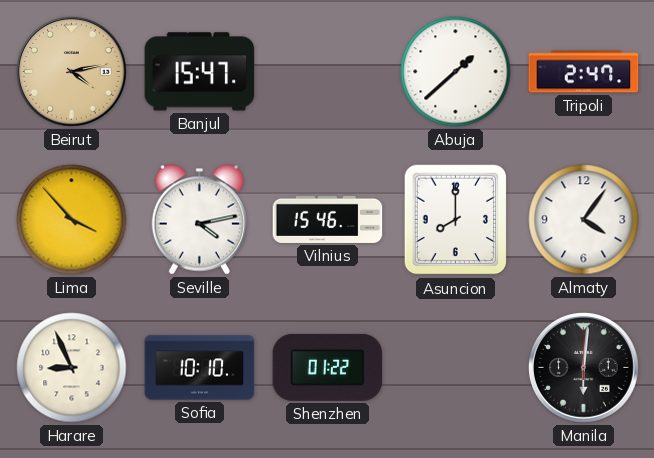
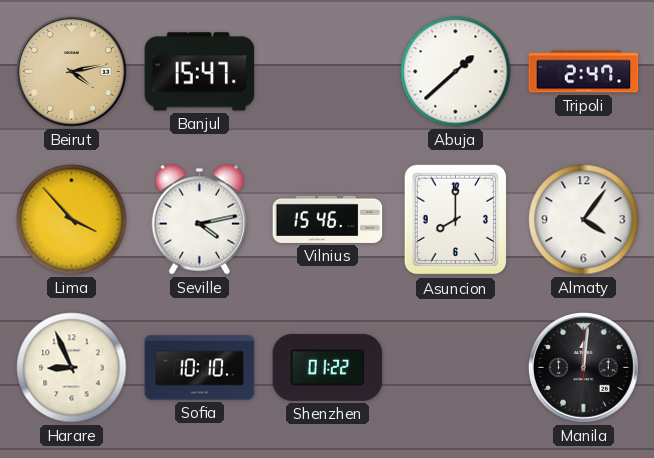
Manila: 6:01 -> 12:01 (584, 368)
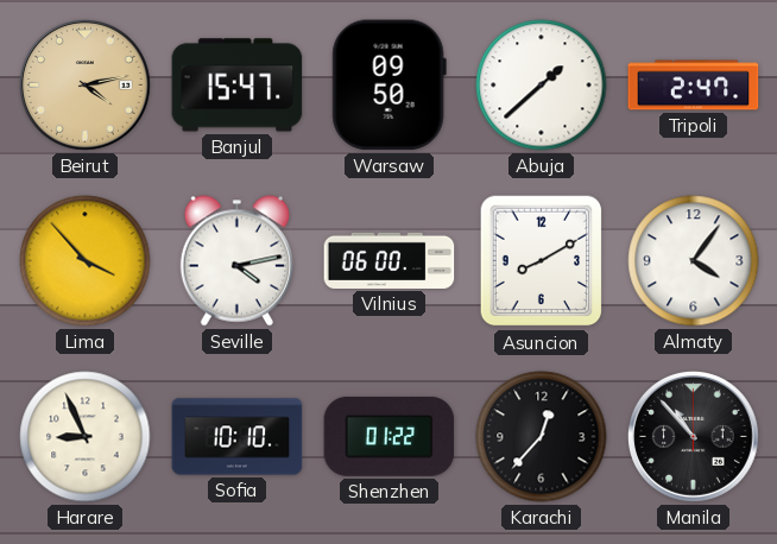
Warsaw: none -> 09:50 (389, 86)
Vilnius: 15:46 -> 06:00 (390, 260)
Asuncion: 8:00 -> 8:10 (542, 261)
Karachi: none -> 12:37 (542, 437)
Manila: 12:01 -> 10:53 (694, 437)
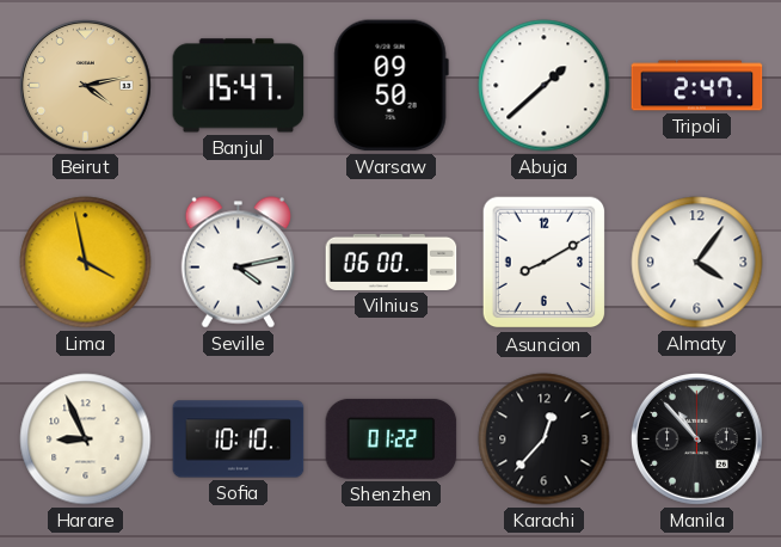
Lima: 3:53 -> 3:58 (86, 263)
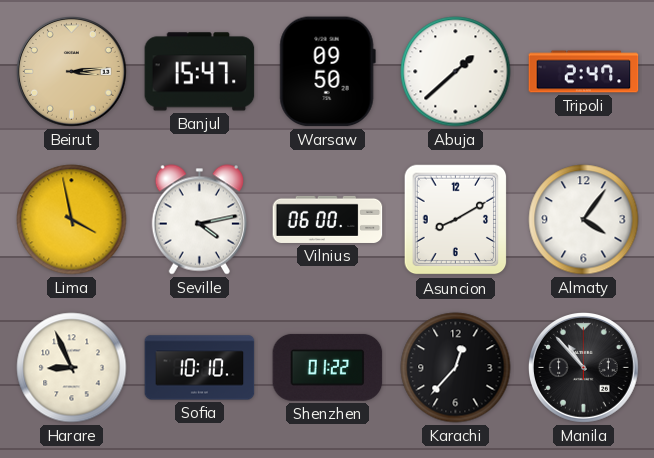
Beirut: 4:13 -> 3:14 (72, 72)
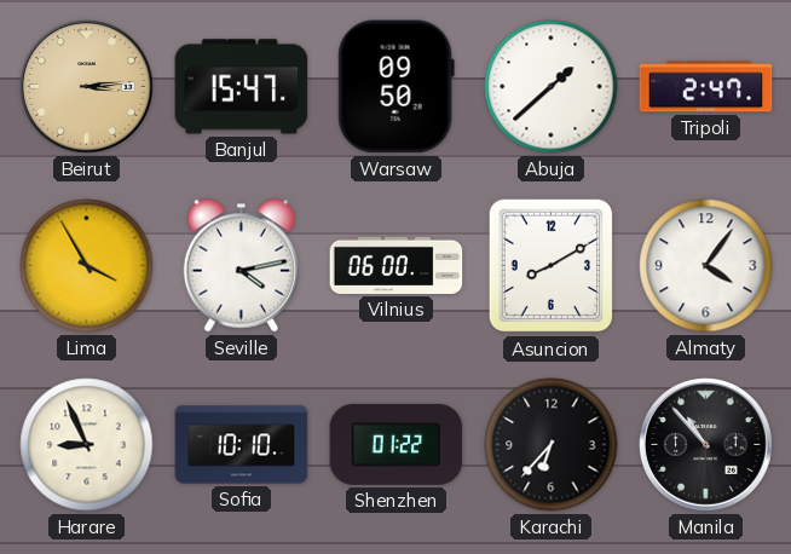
Lima: 3:58 -> 3:55 (87, 266)
Karachi: 12:37 -> 6:37 (552, 445)
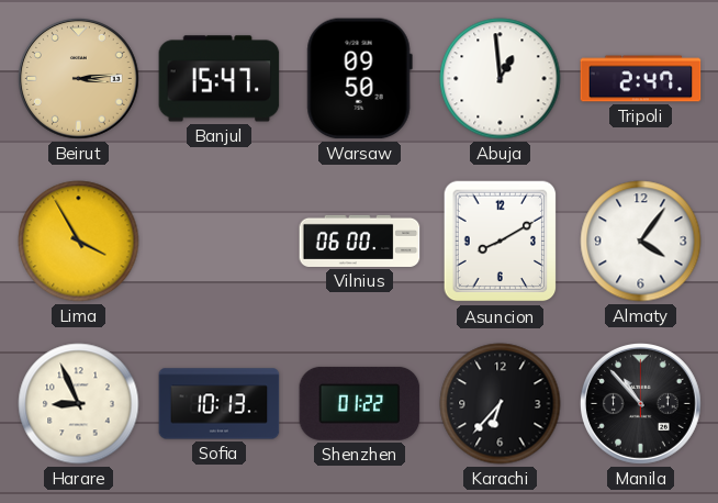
Abuja: 1:38 -> 12:59 (501, 79)
Seville: 4:13 -> none (241, 266)
Sofia: 10:10 -> 10:13 (220, 404)
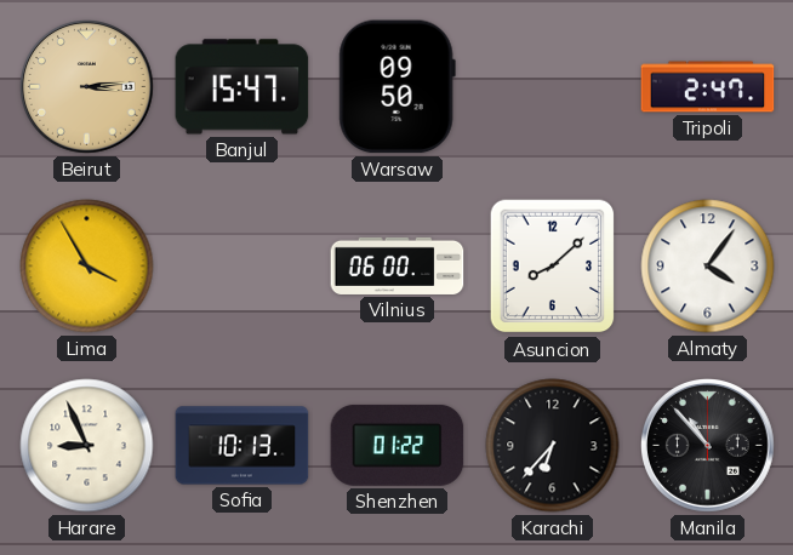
Abuja: 12:59 -> none (501, 79)
Asuncion: 8:10 -> 8:08 (553, 267)
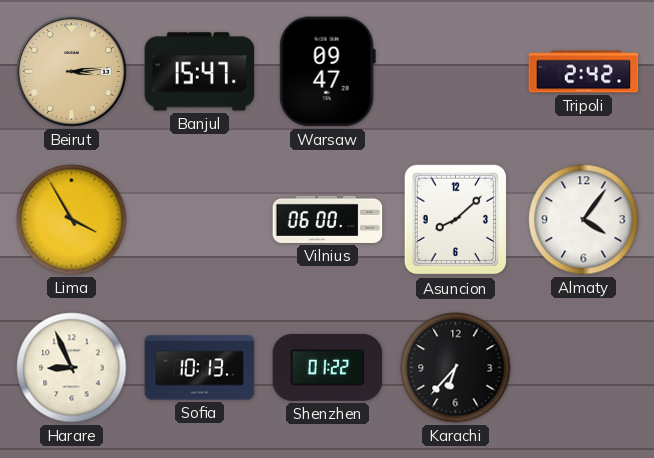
Warsaw: 09:50 -> 09:47 (327, 72)
Tripoli: 2:47 -> 2:42 (584, 72)
Manila: 10:53 -> none (708, 446)
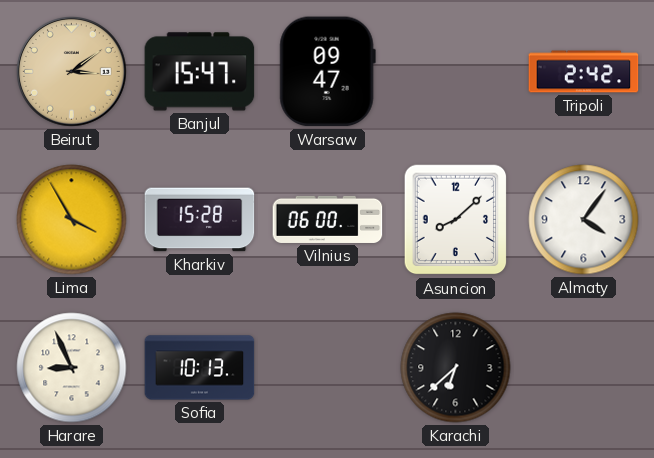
Beirut: 3:14 -> 3:09 (72, 72)
Kharkiv: none -> 15:28 (200, 220)
Shenzhen: 01:22 -> none (328, 367)
Karachi: 6:37 -> 6:38 (456, 368)
